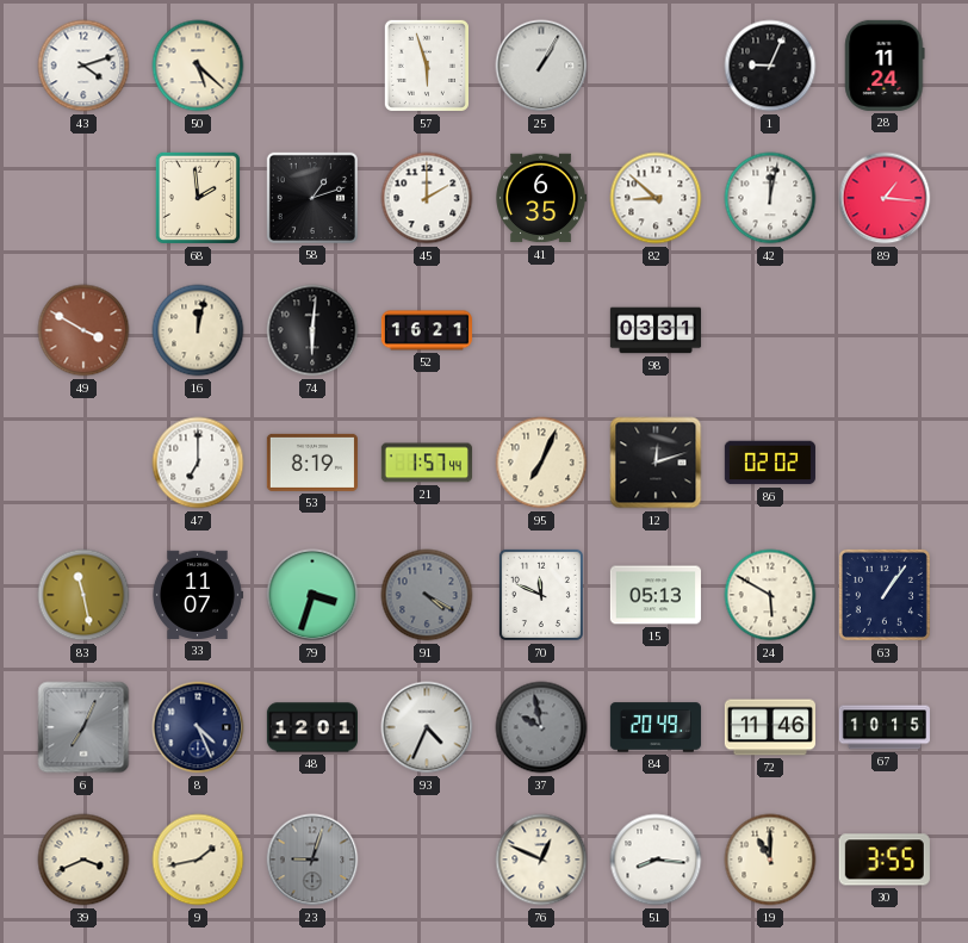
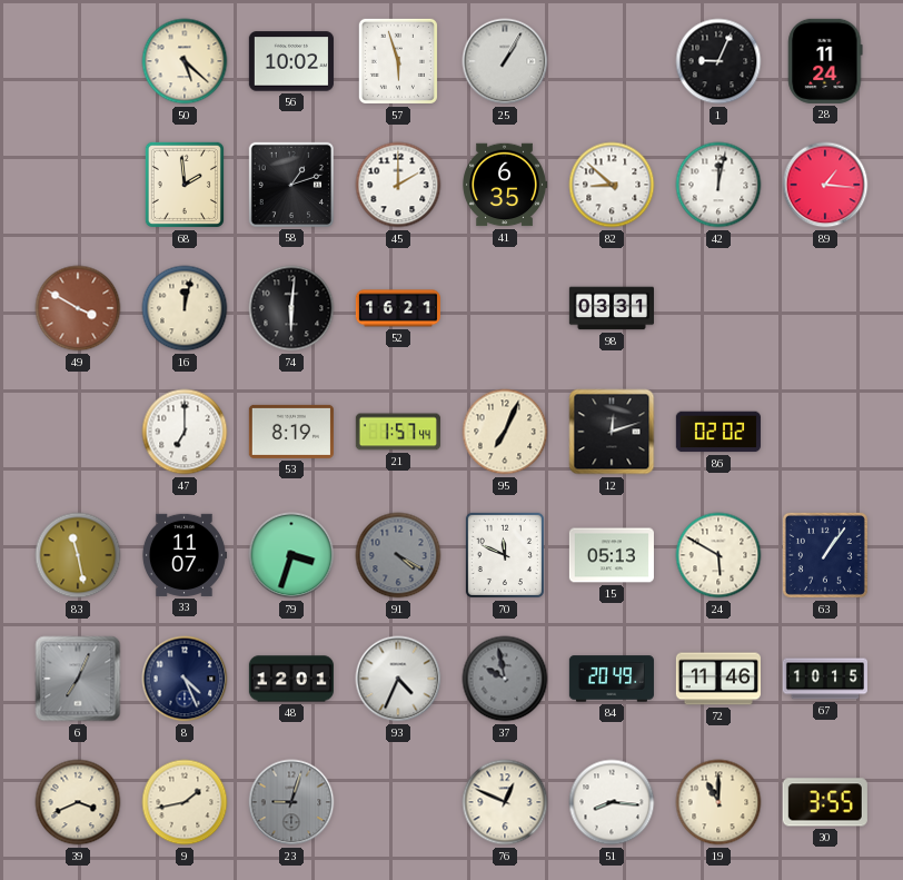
43: 4:12 -> none (83, 66)
56: none -> 10:02 (291, 61)
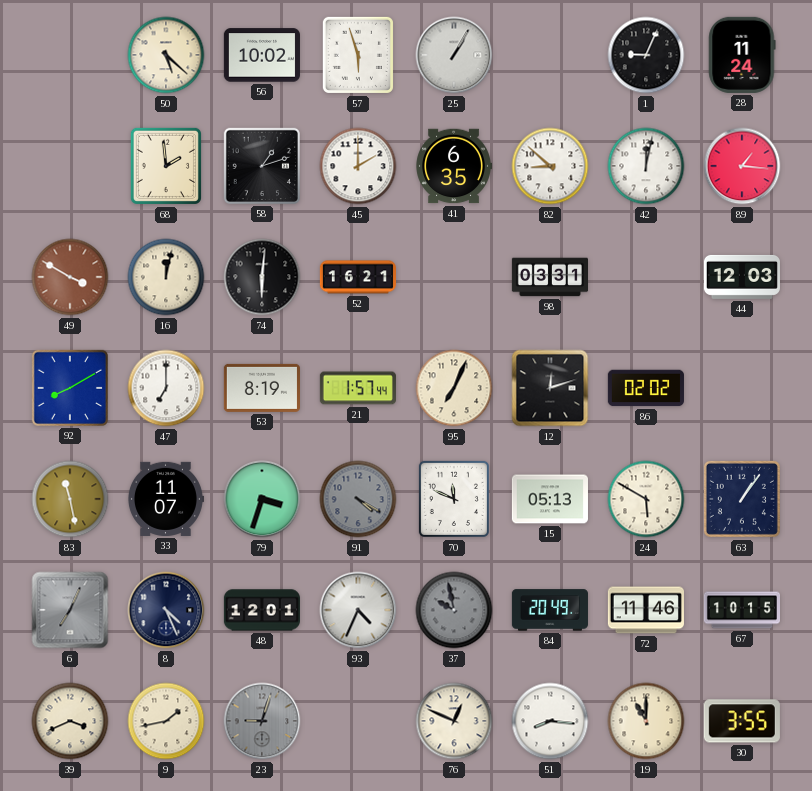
44: none -> 12:03 (742, 277)
92: none -> 8:10 (70, 388)
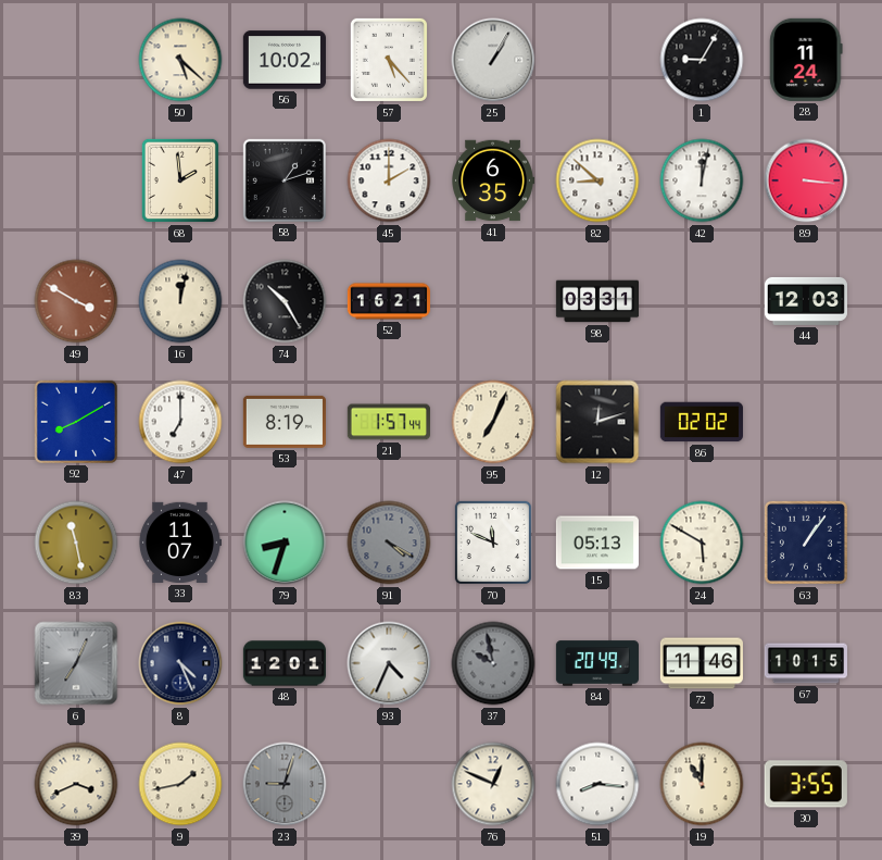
57: 5:57 -> 5:23 (389, 60)
1: 9:04 -> 9:05 (702, 60)
89: 1:16 -> 3:16 (806, 180)
74: 6:01 -> 10:25 (285, 301)
79: 3:33 -> 8:33 (285, 543)
